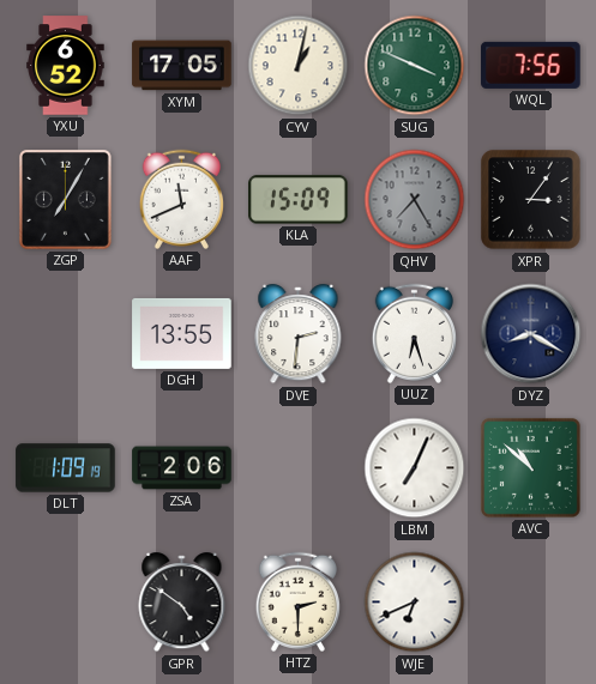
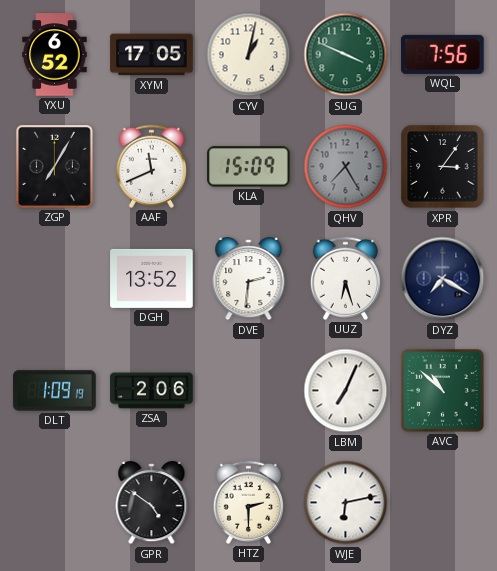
DGH: 13:55 -> 13:52 (152, 278)
DYZ: 8:20 -> 7:20 (443, 279)
WJE: 6:41 -> 6:13 (346, 503)
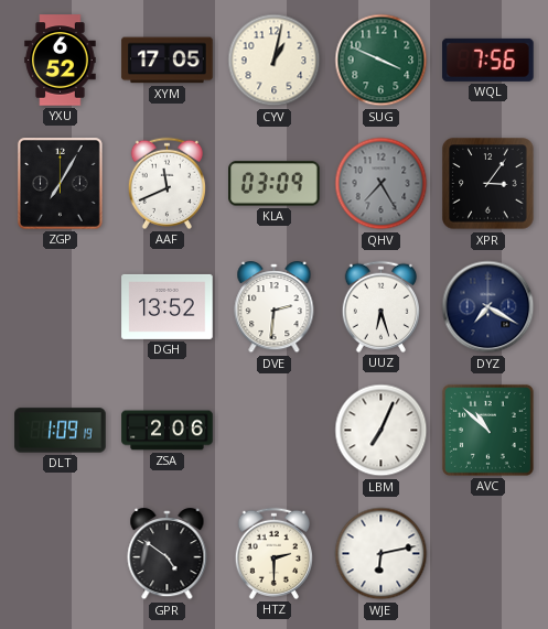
KLA: 15:09 -> 03:09 (275, 184)
